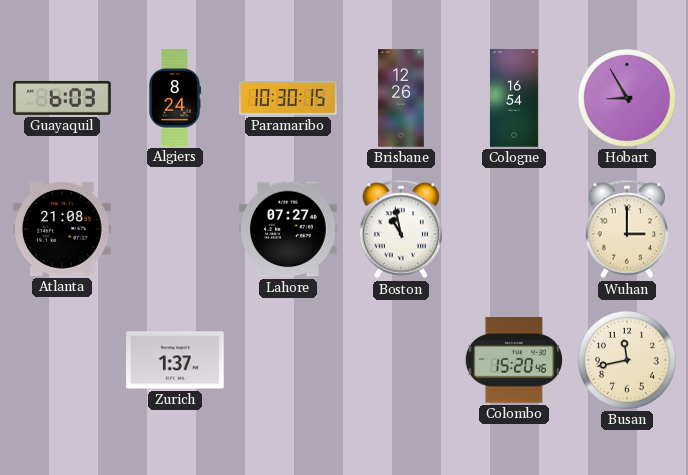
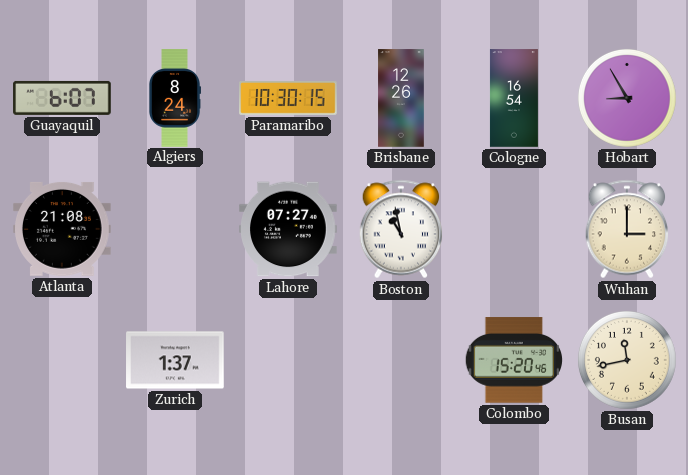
Guayaquil: 6:03 -> 6:07 (62, 98)
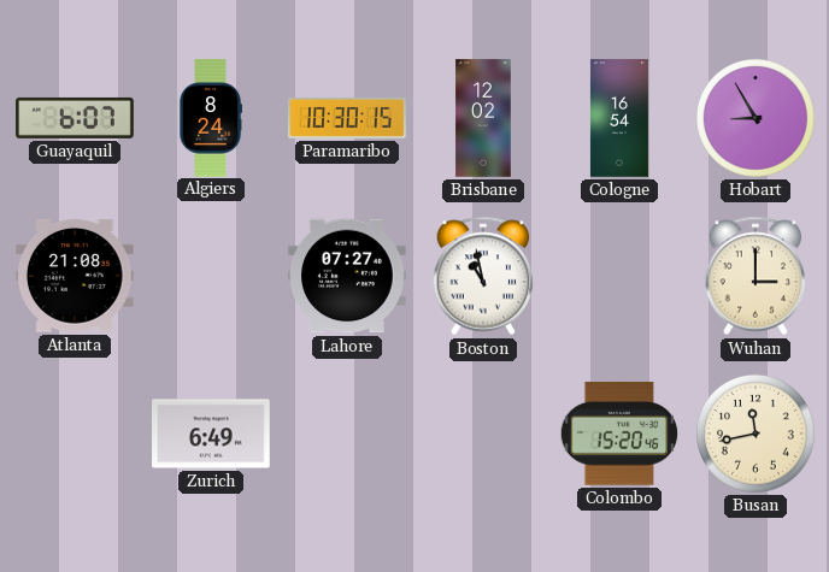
Brisbane: 12:26 -> 12:02 (483, 118)
Zurich: 1:37 -> 6:49 (211, 434)
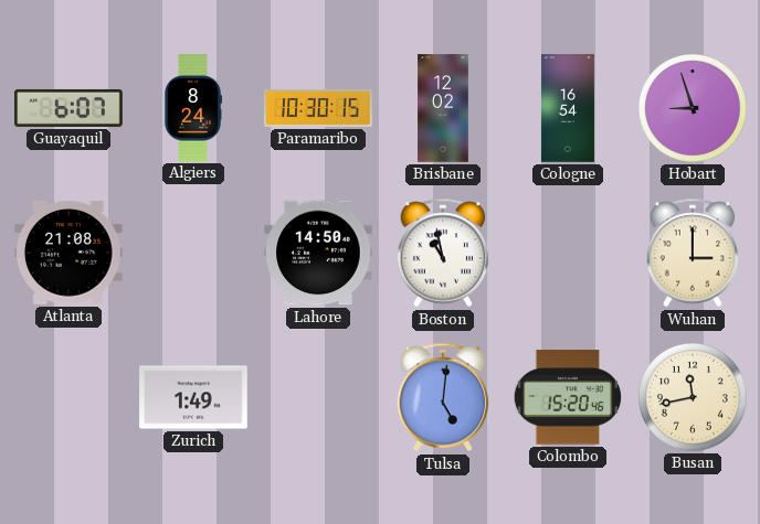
Hobart: 8:55 -> 8:57 (693, 108)
Lahore: 07:27 -> 14:50 (318, 253)
Zurich: 6:49 -> 1:49 (193, 397)
Tulsa: none -> 5:01 (443, 397)
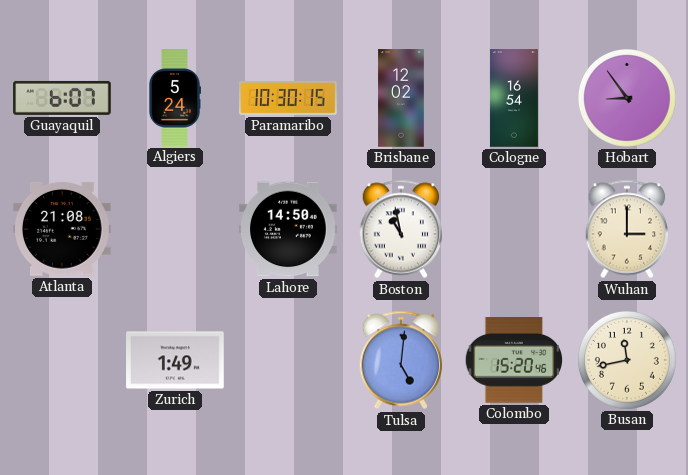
Algiers: 8:24 -> 5:24 (174, 98)
Hobart: 8:57 -> 8:54 (627, 98)
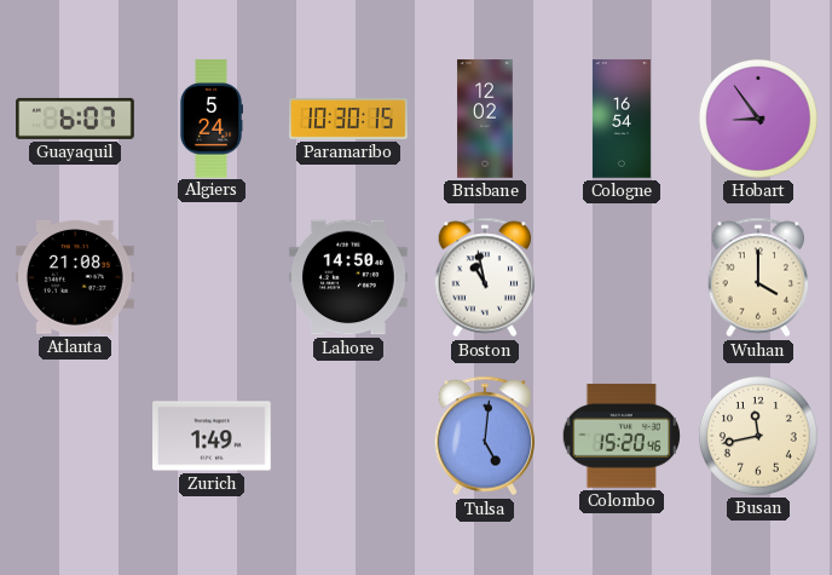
Wuhan: 3:00 -> 4:00 (758, 277)
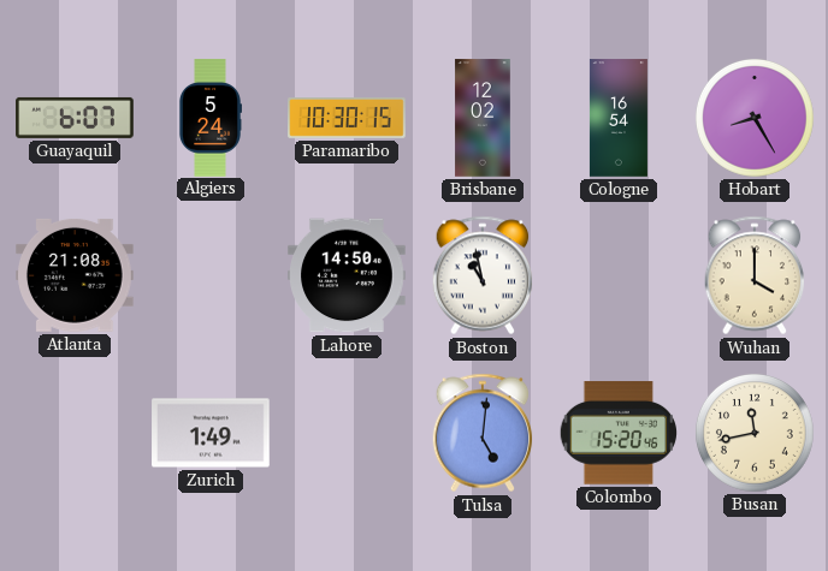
Hobart: 8:54 -> 8:25 (755, 118)
